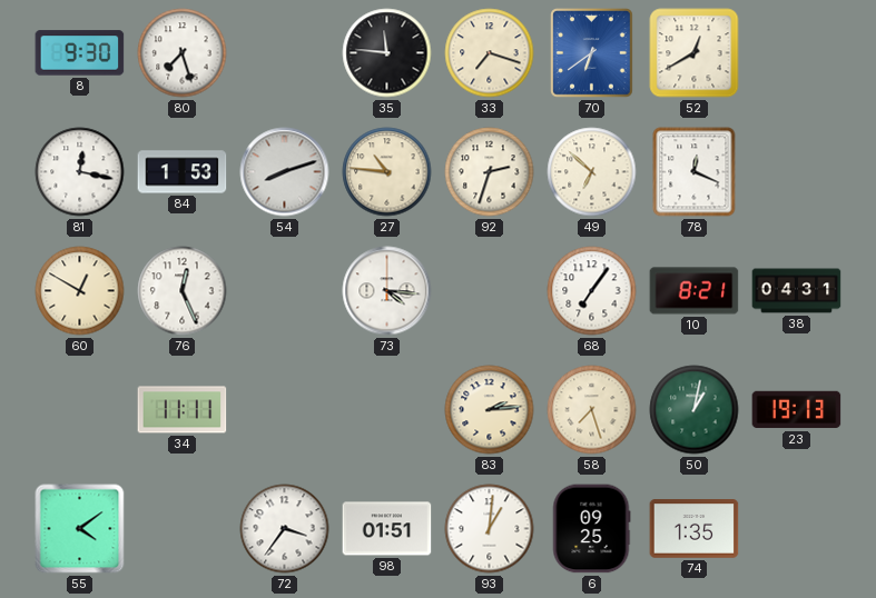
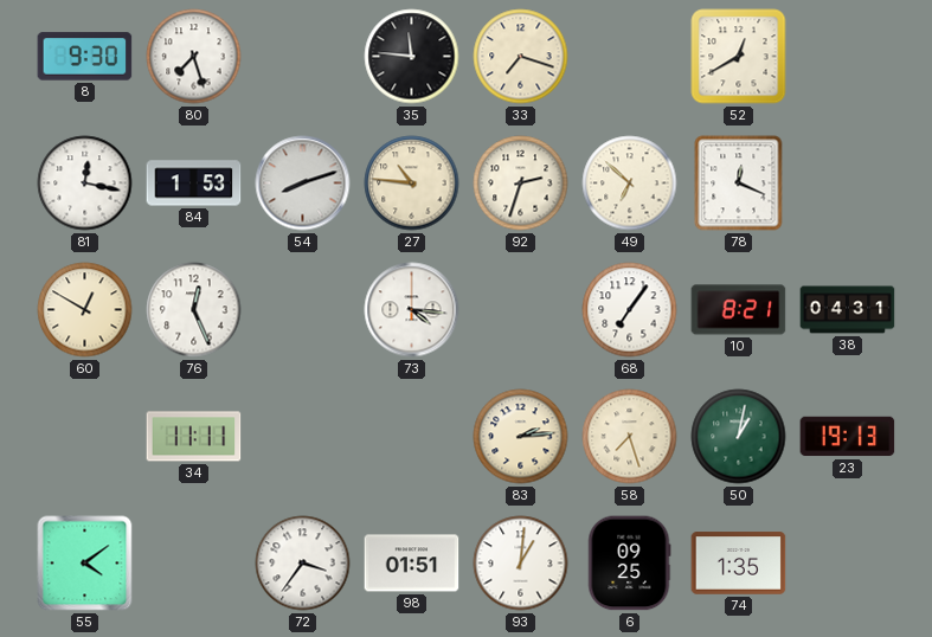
70: 6:39 -> none (592, 53)
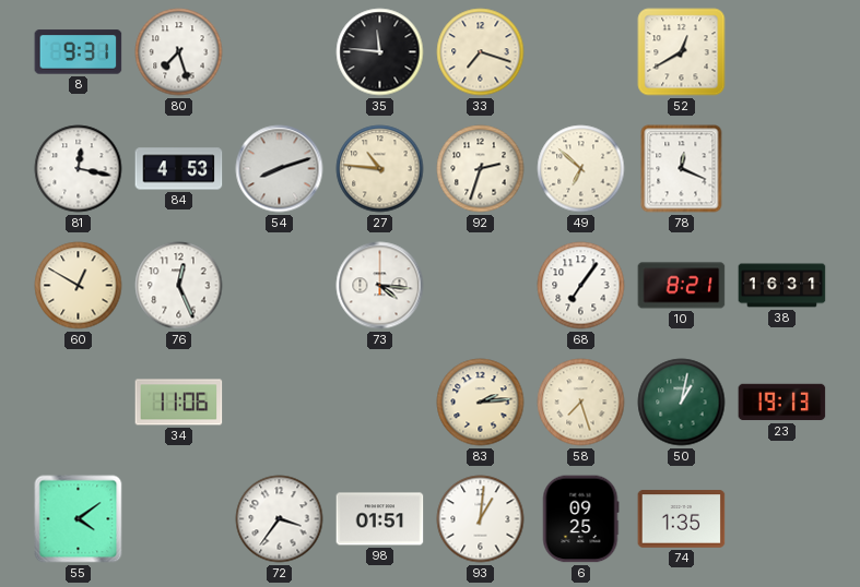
8: 9:30 -> 9:31 (79, 52)
84: 1:53 -> 4:53 (179, 169)
38: 04:31 -> 16:31 (782, 286)
34: 11:11 -> 11:06 (179, 403)
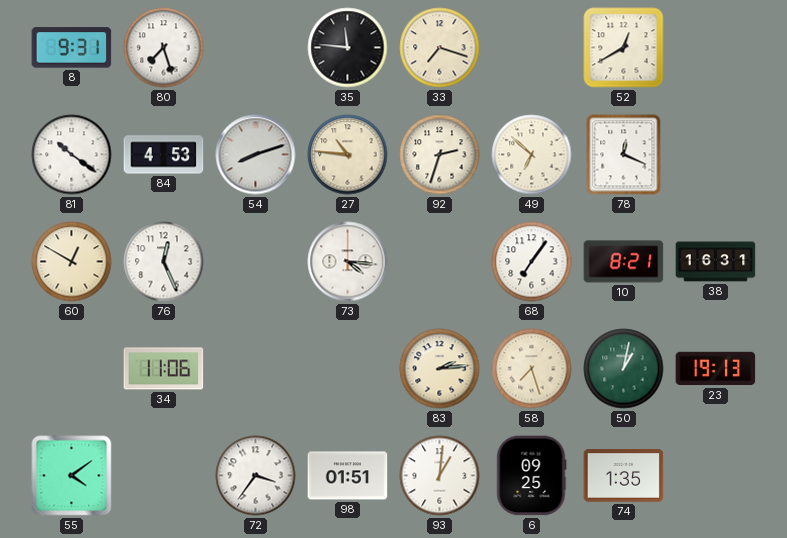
81: 12:17 -> 10:21 (72, 155)
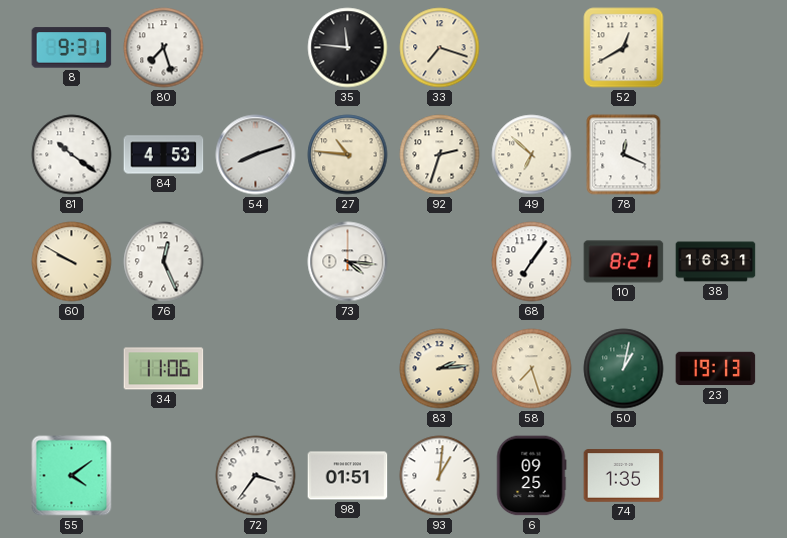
60: 12:50 -> 9:50 (72, 262)
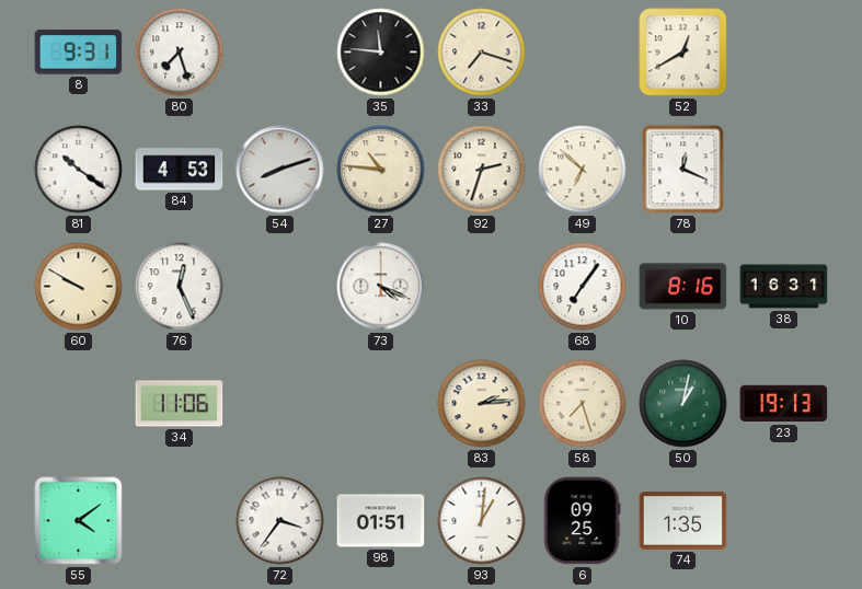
73: 4:16 -> 4:19 (381, 287)
10: 8:21 -> 8:16 (683, 287)
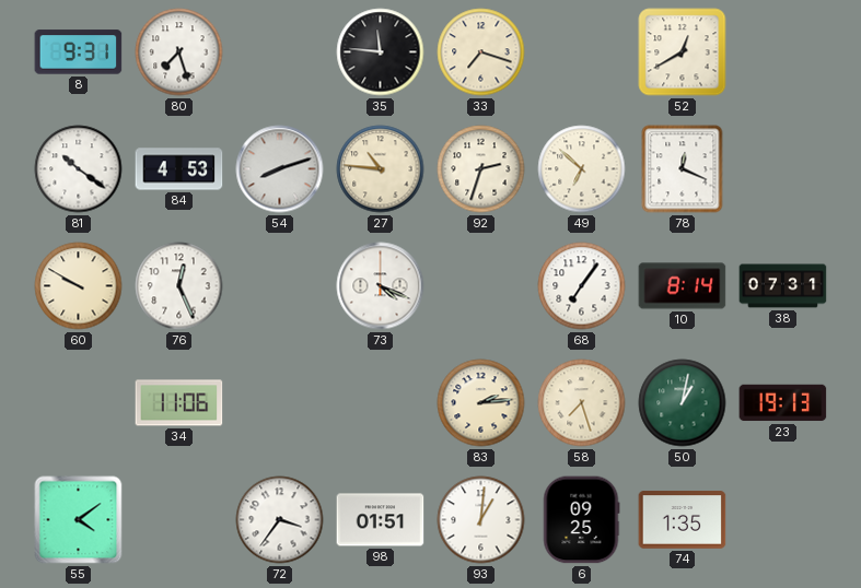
10: 8:16 -> 8:14 (683, 286)
38: 16:31 -> 07:31 (783, 286)
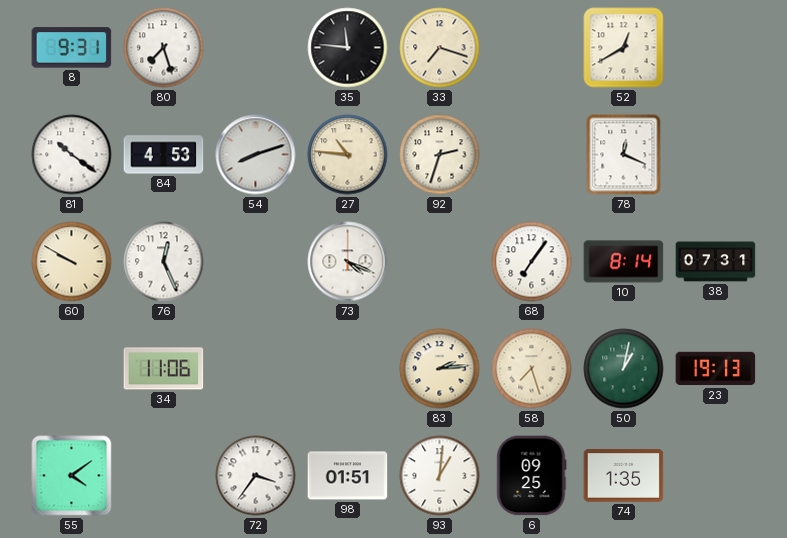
49: 6:52 -> none (582, 169)
